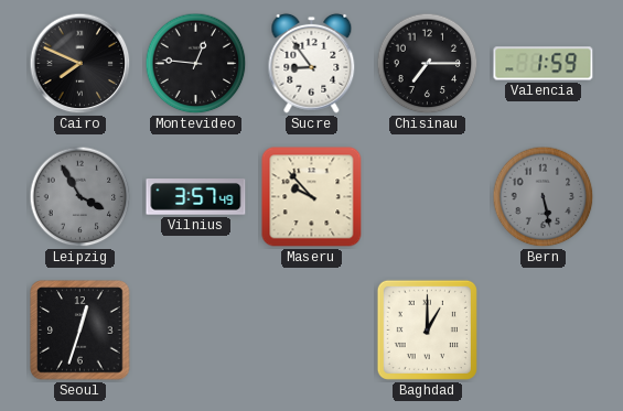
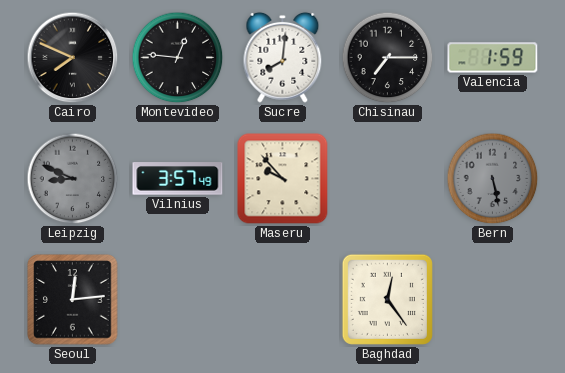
Sucre: 8:54 -> 8:01 (283, 57)
Leipzig: 3:55 -> 8:49 (73, 179)
Seoul: 12:33 -> 12:14 (73, 300)
Baghdad: 1:00 -> 12:24 (387, 299)
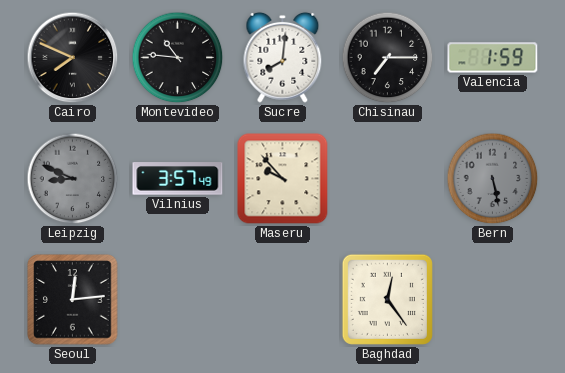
Montevideo: 12:46 -> 10:46 (178, 58)
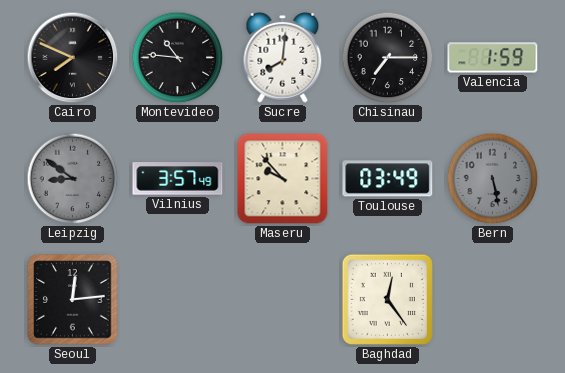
Leipzig: 8:49 -> 8:51 (73, 179)
Toulouse: none -> 03:49 (388, 179)
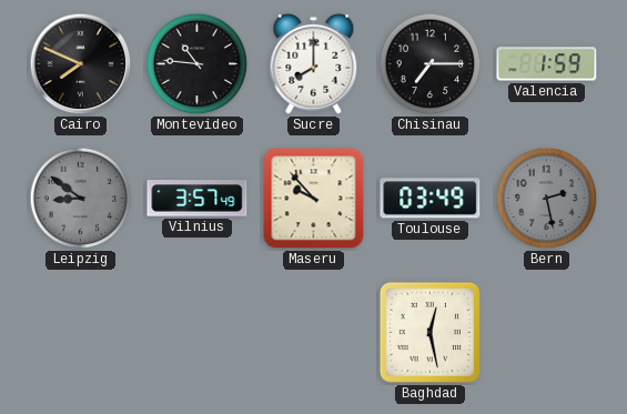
Sucre: 8:01 -> 8:00 (314, 63)
Bern: 5:28 -> 2:28 (547, 199)
Seoul: 12:14 -> none (73, 300)
Baghdad: 12:24 -> 12:28 (429, 332)
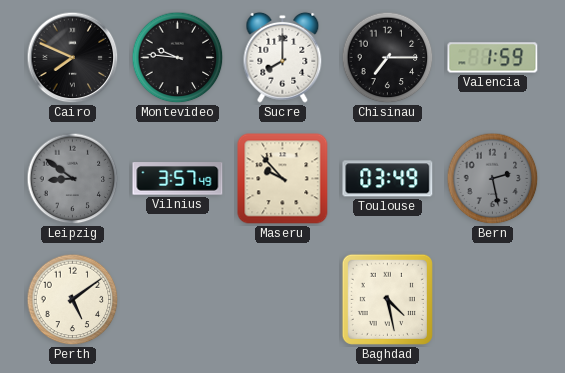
Montevideo: 10:46 -> 9:46 (178, 58)
Perth: none -> 5:09 (73, 300)
Baghdad: 12:28 -> 4:28 (387, 299)
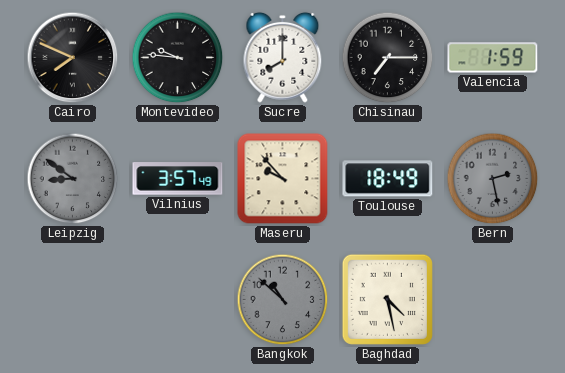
Toulouse: 03:49 -> 18:49 (388, 179)
Perth: 5:09 -> none (73, 300)
Bangkok: none -> 10:52 (283, 300)
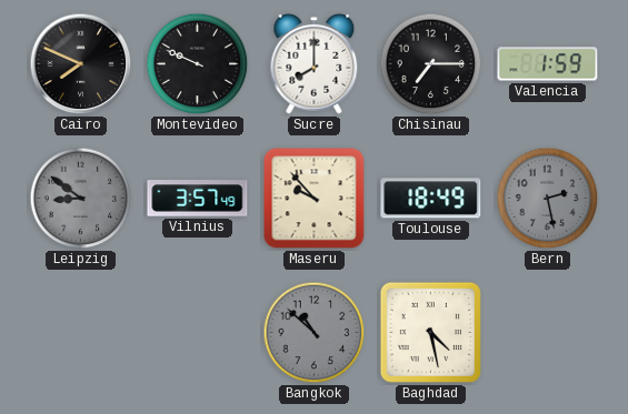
Montevideo: 9:46 -> 9:49 (198, 64)
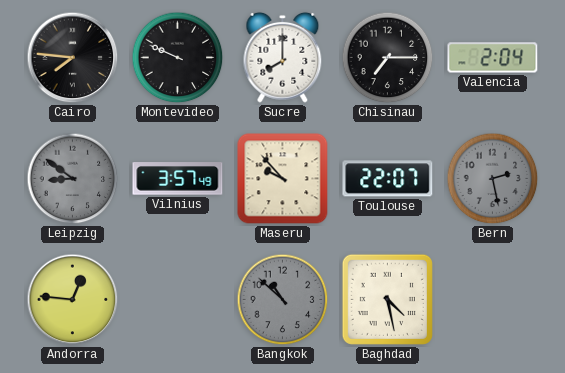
Cairo: 7:49 -> 7:46 (73, 58)
Valencia: 1:59 -> 2:04 (493, 58)
Toulouse: 18:49 -> 22:07 (388, 179)
Andorra: none -> 12:46 (73, 300)
